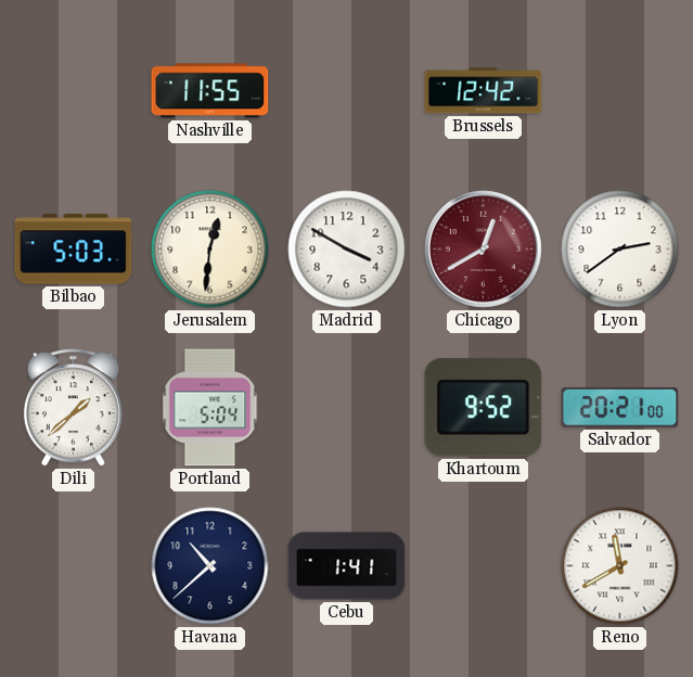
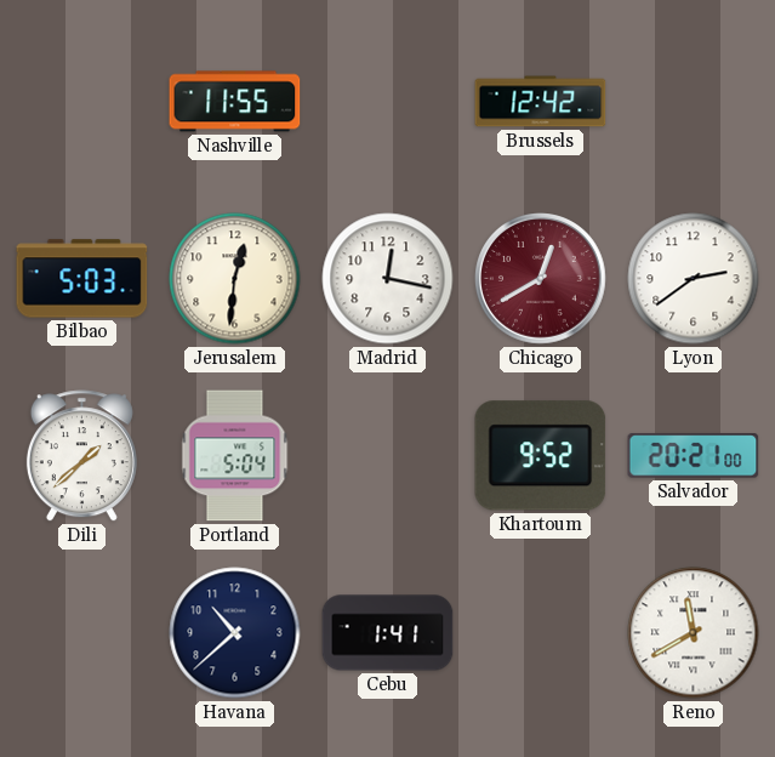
Madrid: 3:50 -> 12:17 (388, 279)
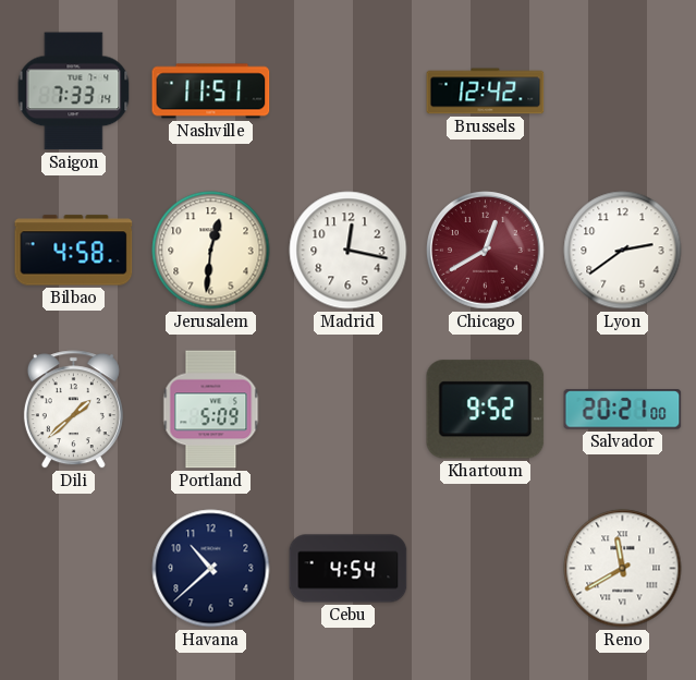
Saigon: none -> 7:33 (74, 92)
Nashville: 11:55 -> 11:51 (211, 92)
Bilbao: 5:03 -> 4:58 (74, 251)
Portland: 5:04 -> 5:09 (211, 410)
Cebu: 1:41 -> 4:54 (349, 569)
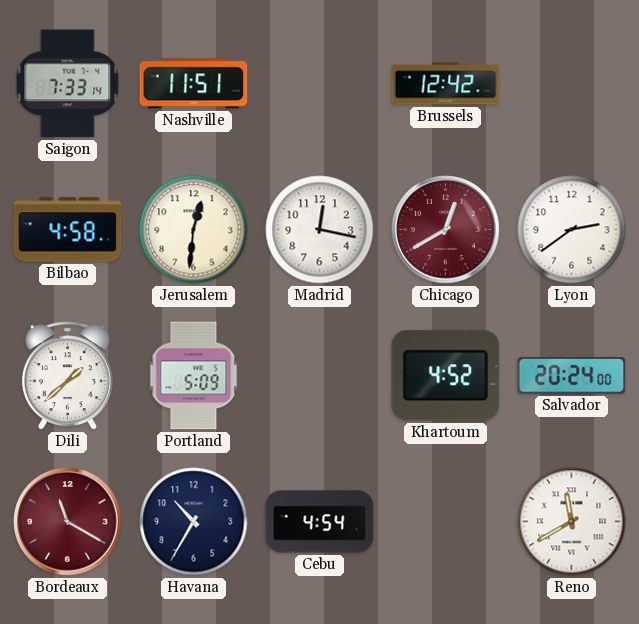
Khartoum: 9:52 -> 4:52 (446, 376)
Salvador: 20:21 -> 20:24 (572, 376)
Bordeaux: none -> 11:20 (68, 522)
Havana: 10:38 -> 10:35 (194, 522)
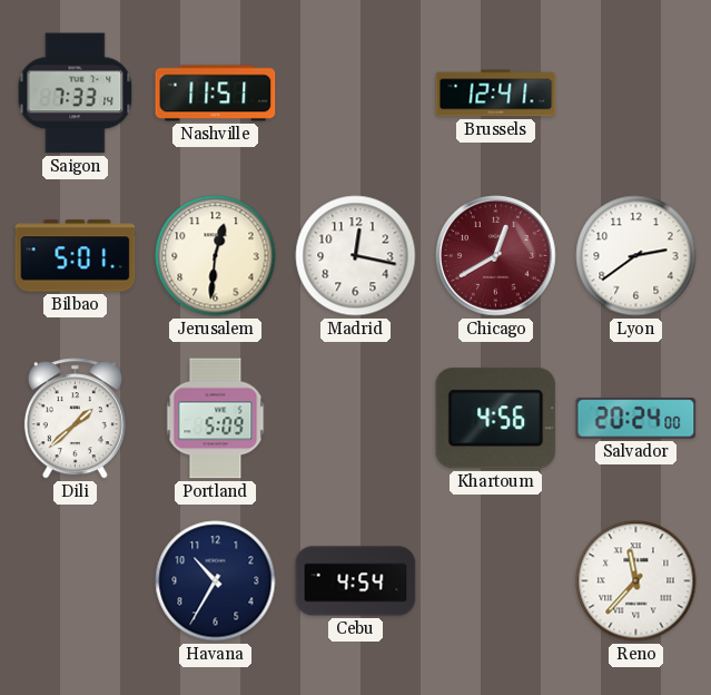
Brussels: 12:42 -> 12:41 (496, 94)
Bilbao: 4:58 -> 5:01 (76, 256)
Khartoum: 4:52 -> 4:56 (496, 419)
Bordeaux: 11:20 -> none (68, 522)
Reno: 11:40 -> 11:37 (636, 581)
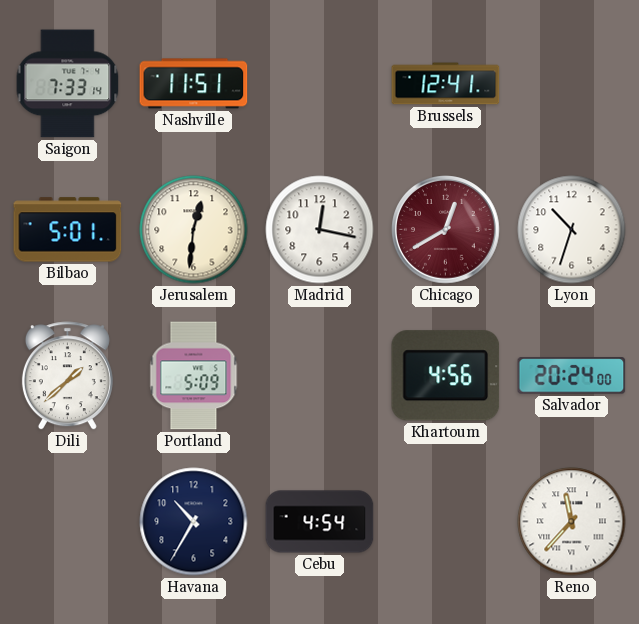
Lyon: 2:39 -> 10:33 (572, 230)
